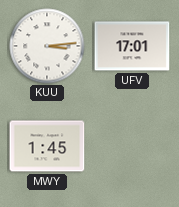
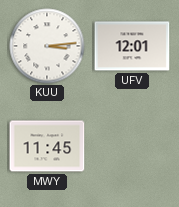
UFV: 17:01 -> 12:01 (132, 46)
MWY: 1:45 -> 11:45 (47, 146)
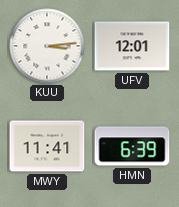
MWY: 11:45 -> 11:41 (47, 146)
HMN: none -> 6:39 (132, 146)
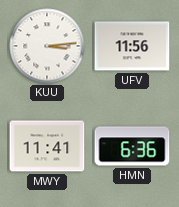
UFV: 12:01 -> 11:56 (132, 46)
HMN: 6:39 -> 6:36 (132, 146)
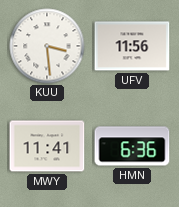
KUU: 3:14 -> 3:29 (47, 46)
